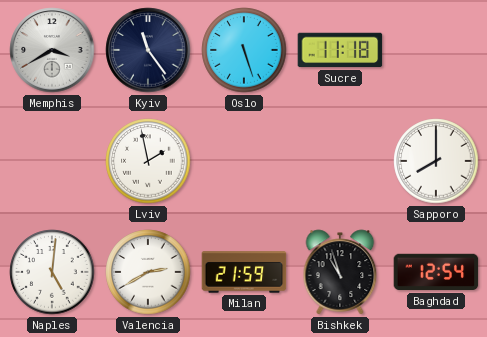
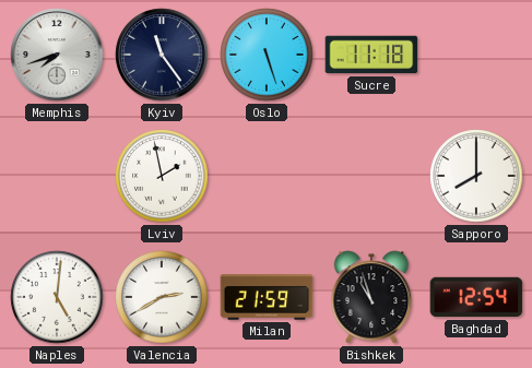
Memphis: 3:40 -> 7:42 (57, 55)
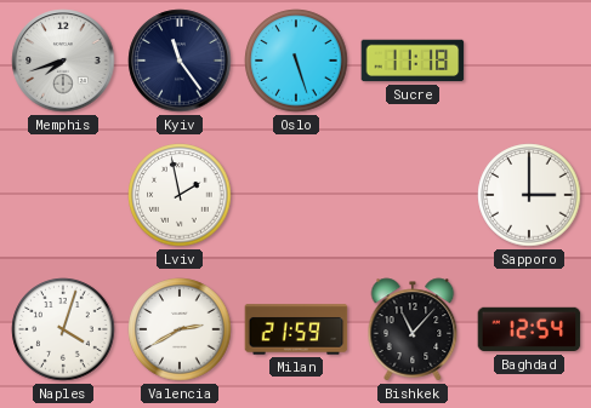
Sapporo: 8:00 -> 3:00 (529, 195)
Naples: 5:01 -> 4:03 (63, 329)
Bishkek: 10:57 -> 11:07 (413, 329)
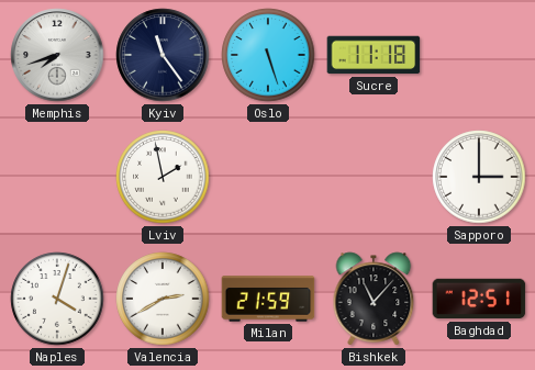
Baghdad: 12:54 -> 12:51 (479, 299)
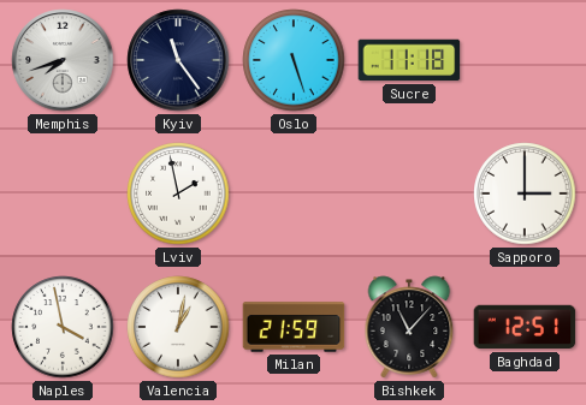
Naples: 4:03 -> 3:58 (63, 327)
Valencia: 2:40 -> 1:02 (178, 327)
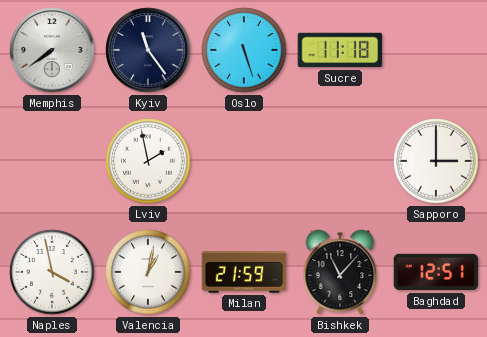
Memphis: 7:42 -> 7:39 (52, 50)
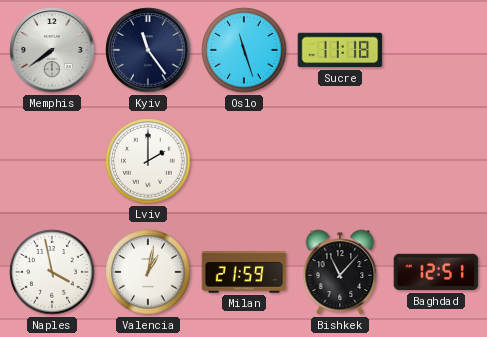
Oslo: 5:27 -> 11:27 (244, 50)
Lviv: 1:58 -> 2:00 (148, 161)
Sapporo: 3:00 -> none (436, 161)
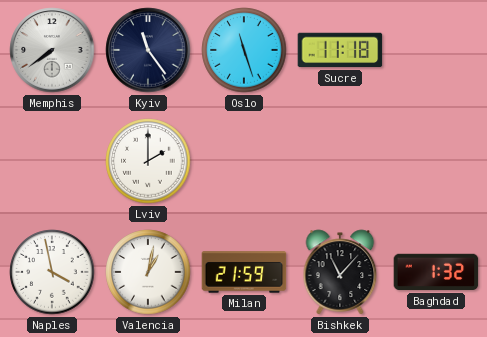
Baghdad: 12:51 -> 1:32 (436, 272)
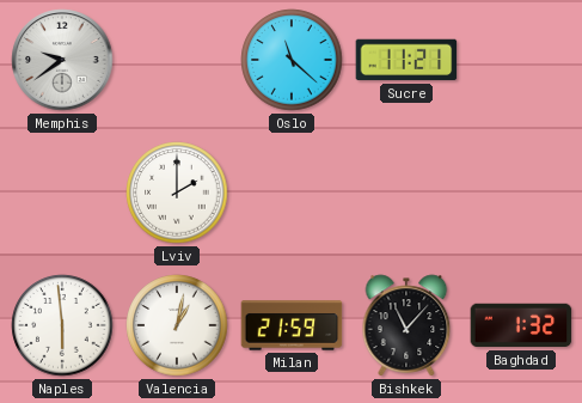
Memphis: 7:39 -> 9:39 (62, 60)
Kyiv: 11:24 -> none (148, 50)
Oslo: 11:27 -> 11:22 (292, 60)
Sucre: 11:18 -> 11:21 (406, 60)
Naples: 3:58 -> 5:59 (62, 325)
